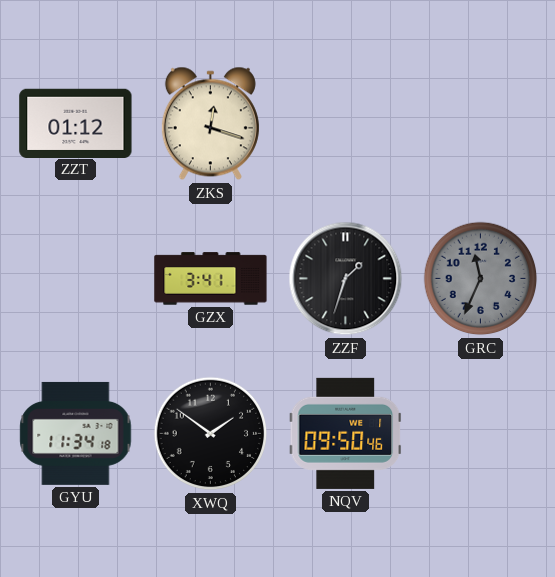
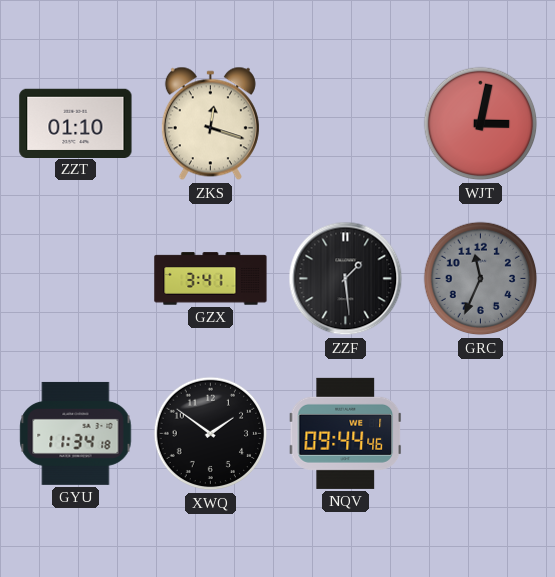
ZZT: 01:12 -> 01:10 (76, 123)
WJT: none -> 3:02 (481, 124)
ZZF: 1:33 -> 1:29 (346, 279)
NQV: 09:50 -> 09:44 (346, 433)
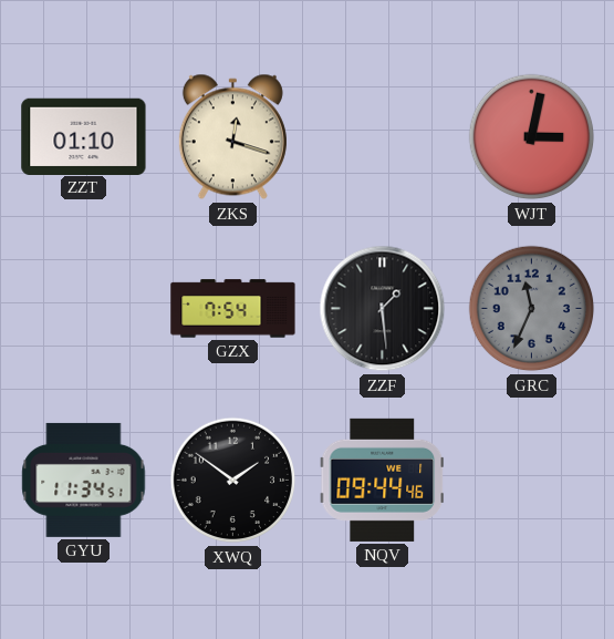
GZX: 3:41 -> 7:54 (233, 309)
GYU: 11:34:18 -> 11:34:51 (84, 480)
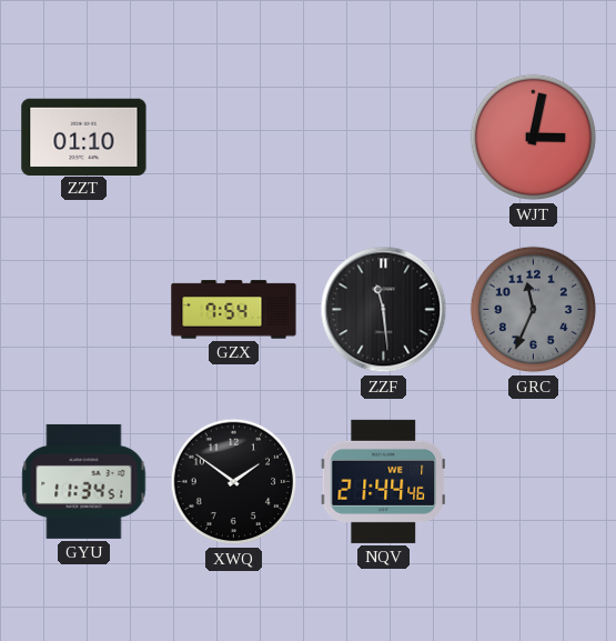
ZKS: 12:18 -> none (232, 137)
ZZF: 1:29 -> 11:29 (384, 310)
NQV: 09:44 -> 21:44 (384, 481)
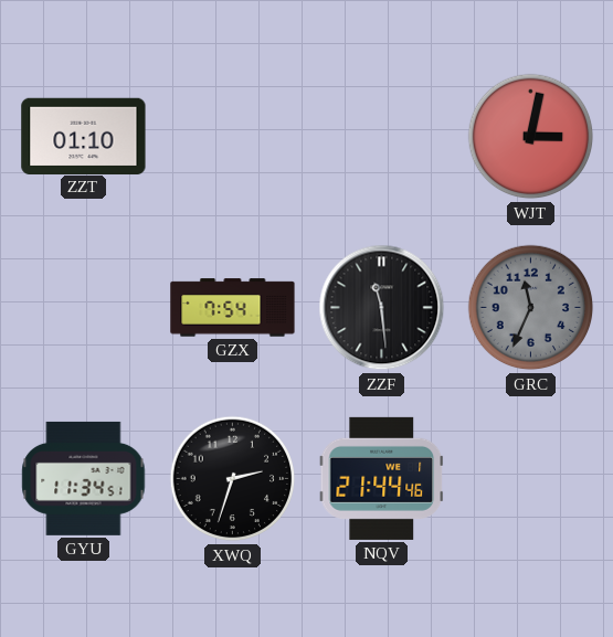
XWQ: 1:51 -> 2:33 (233, 479)
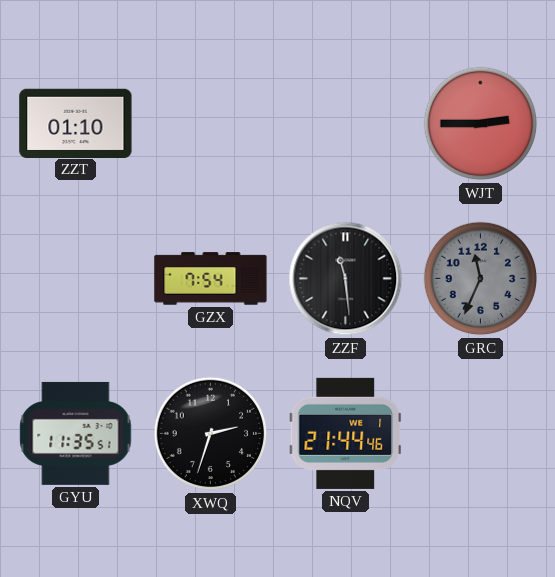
WJT: 3:02 -> 2:45 (481, 124)
GYU: 11:34 -> 11:35 (76, 433)
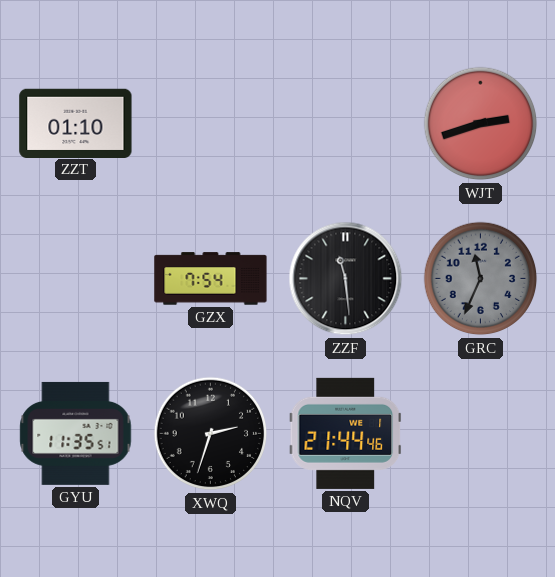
WJT: 2:45 -> 2:42 (481, 124)
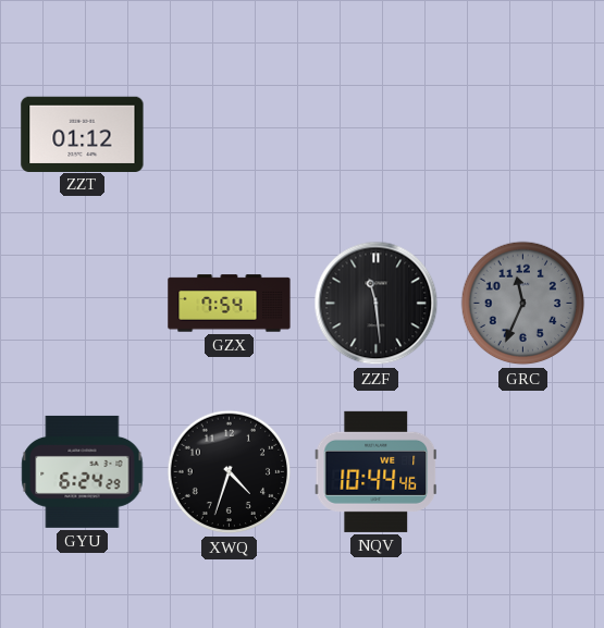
ZZT: 01:10 -> 01:12 (83, 134)
WJT: 2:42 -> none (481, 124)
GYU: 11:35 -> 6:24 (83, 471)
XWQ: 2:33 -> 4:33 (230, 472)
NQV: 21:44 -> 10:44 (377, 471)
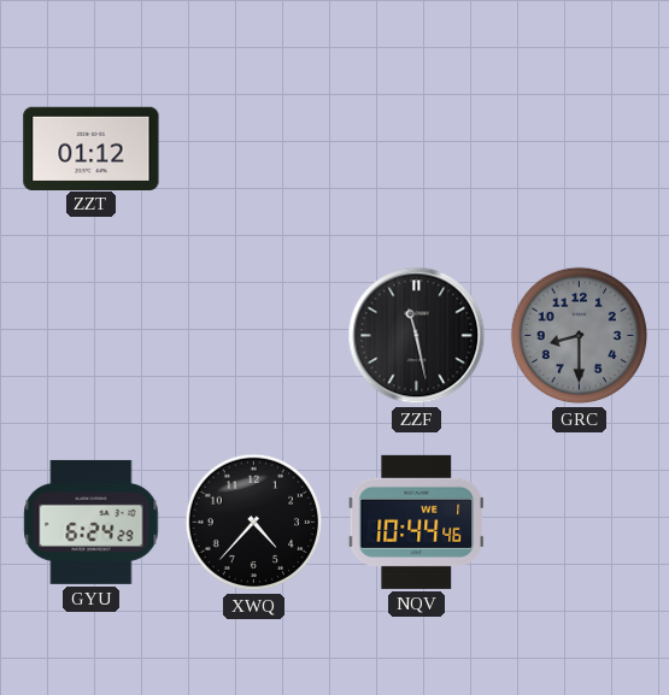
GZX: 7:54 -> none (230, 304)
ZZF: 11:29 -> 11:28 (417, 336)
GRC: 11:34 -> 8:30 (580, 336)
XWQ: 4:33 -> 4:37 (254, 523)
